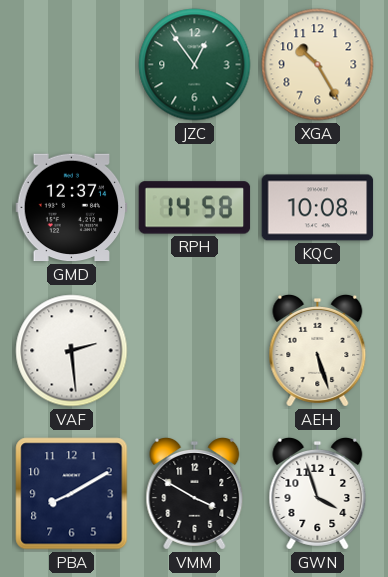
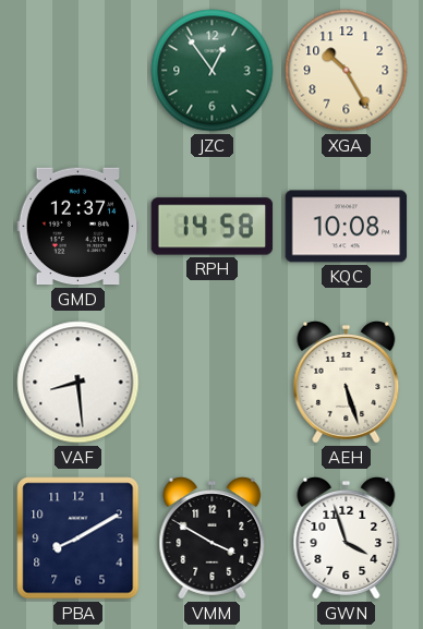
VAF: 2:29 -> 8:29 (78, 383)
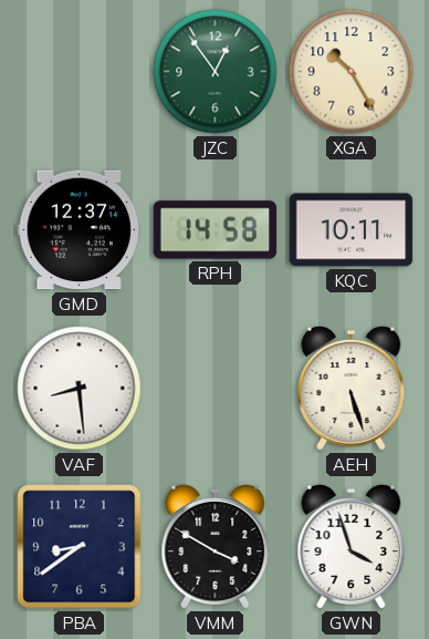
KQC: 10:08 -> 10:11 (352, 230)
PBA: 8:10 -> 8:39 (80, 547)
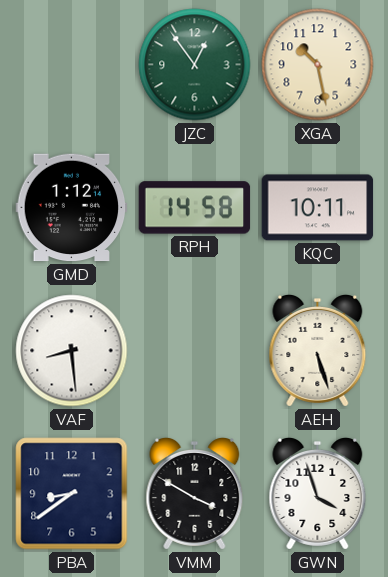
XGA: 10:25 -> 10:28 (318, 65)
GMD: 12:37 -> 1:12 (72, 208)
